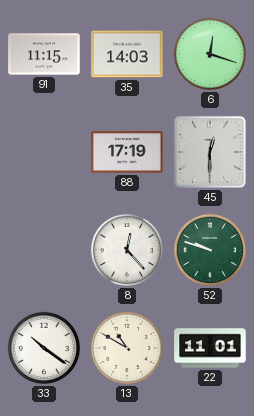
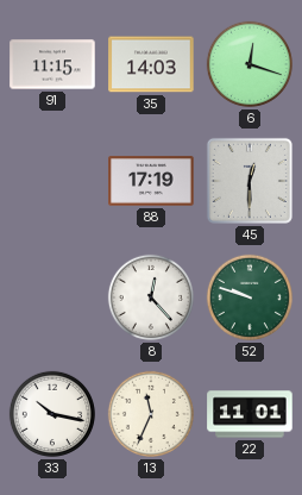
33: 10:21 -> 10:17 (52, 414)
13: 10:50 -> 11:34 (151, 414)
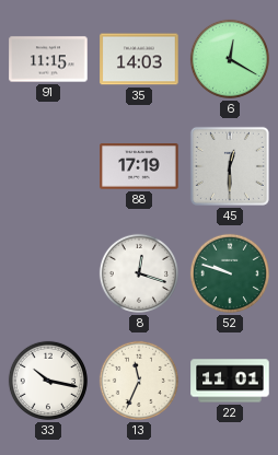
6: 12:18 -> 12:20 (230, 59)
8: 12:23 -> 12:18 (139, 273)
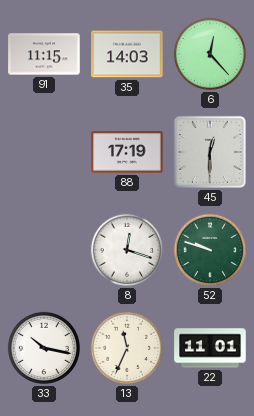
6: 12:20 -> 12:23 (210, 54)
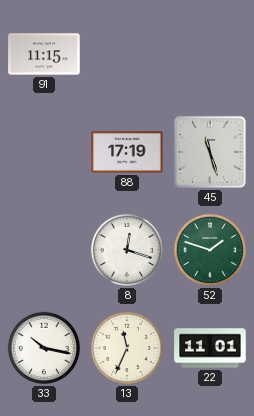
35: 14:03 -> none (127, 54)
6: 12:23 -> none (210, 54)
45: 12:30 -> 11:27 (210, 152)
52: 9:48 -> 1:48 (210, 250)
